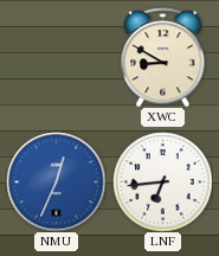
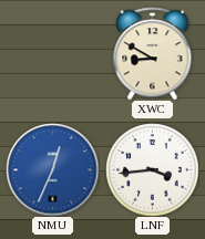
LNF: 6:44 -> 3:44 (152, 169)
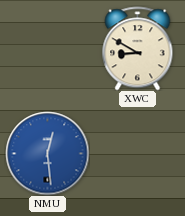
NMU: 12:34 -> 12:29 (47, 153)
LNF: 3:44 -> none (152, 169)
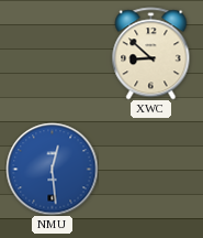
XWC: 8:50 -> 8:52 (151, 53)
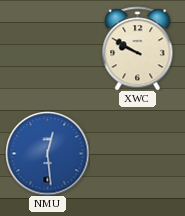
XWC: 8:52 -> 9:50 (138, 48)
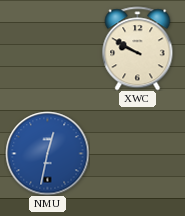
NMU: 12:29 -> 12:32 (47, 153)
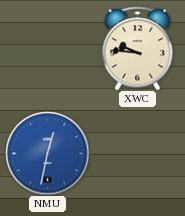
XWC: 9:50 -> 9:46 (138, 48)
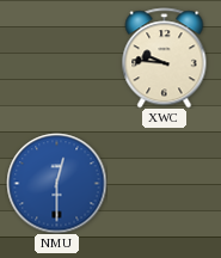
NMU: 12:32 -> 12:30 (56, 183)
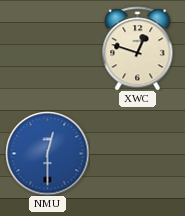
XWC: 9:46 -> 12:48 (138, 48)
